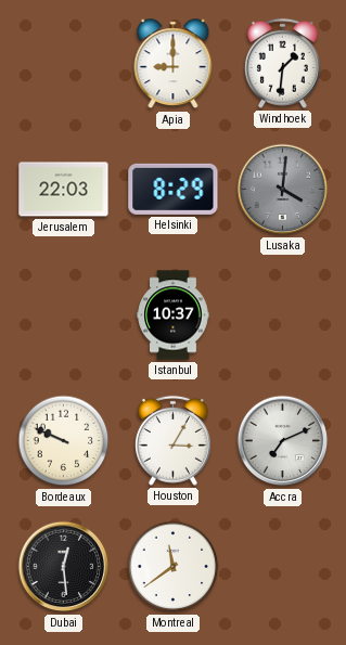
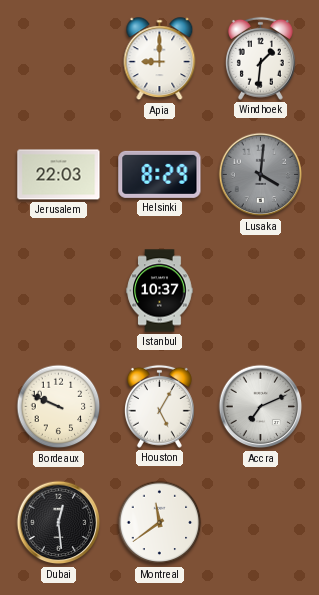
Houston: 3:05 -> 5:05 (159, 406)
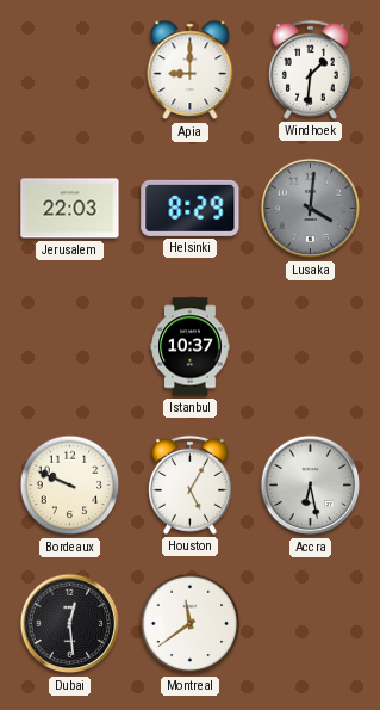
Accra: 7:11 -> 6:28 (311, 486)
